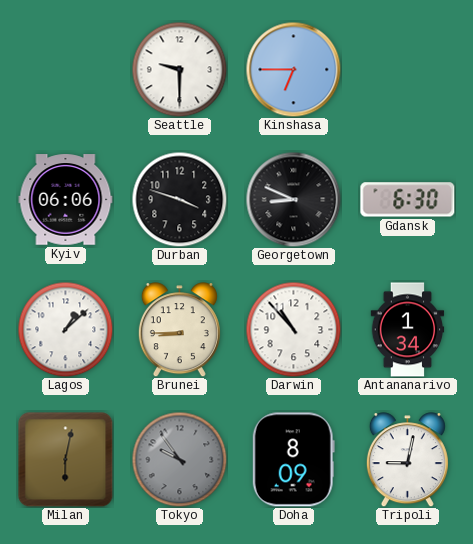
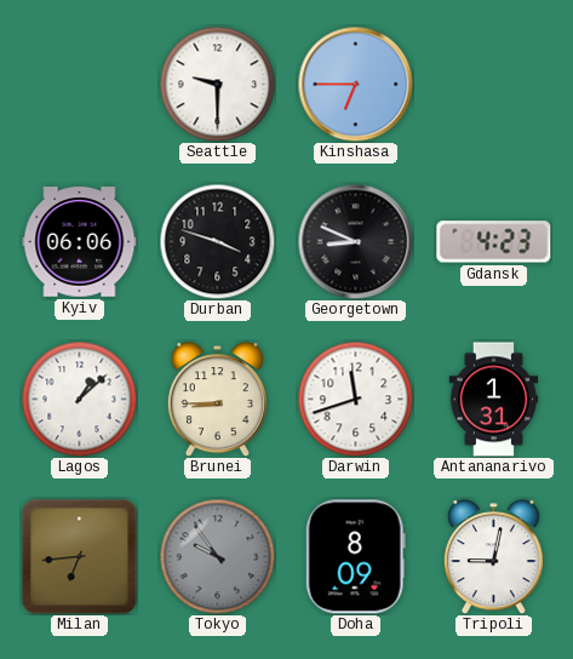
Gdansk: 6:30 -> 4:23 (494, 242)
Darwin: 10:53 -> 11:42 (355, 399)
Antananarivo: 1:34 -> 1:31 (494, 400)
Milan: 6:02 -> 6:44 (80, 557)
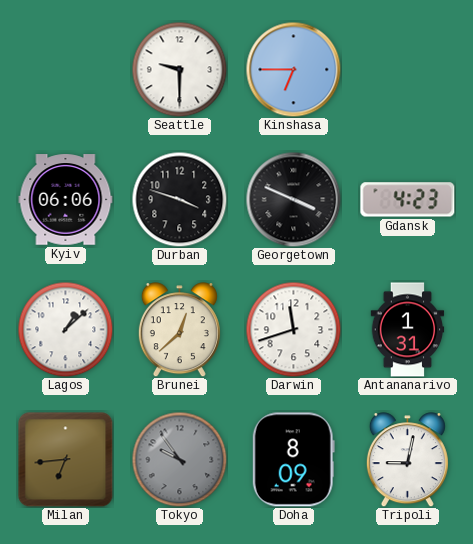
Georgetown: 8:49 -> 3:49 (293, 199)
Brunei: 8:45 -> 12:38 (179, 330)
